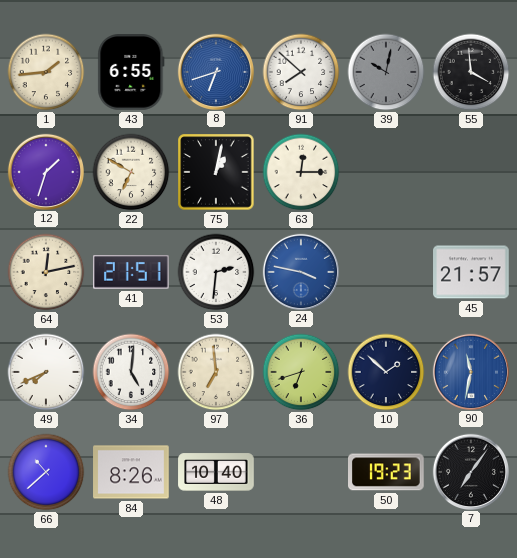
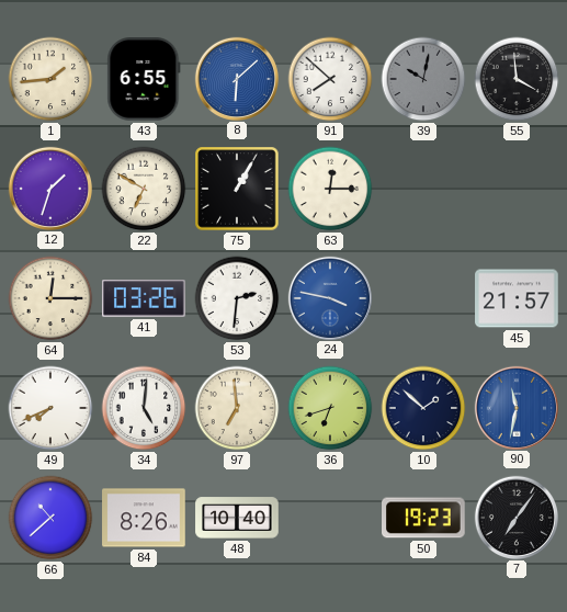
8: 6:42 -> 6:08 (236, 78)
75: 1:02 -> 1:05 (237, 189)
64: 12:13 -> 12:15 (50, 298)
41: 21:51 -> 03:26 (145, 298)
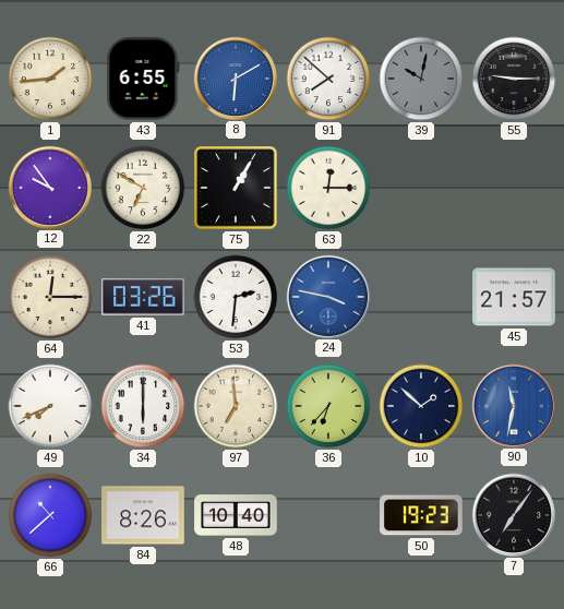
8: 6:08 -> 6:10 (235, 77)
55: 3:59 -> 9:15 (514, 79)
12: 1:33 -> 9:54 (49, 187)
34: 5:01 -> 6:00 (143, 406)
36: 6:42 -> 6:37 (328, 406)
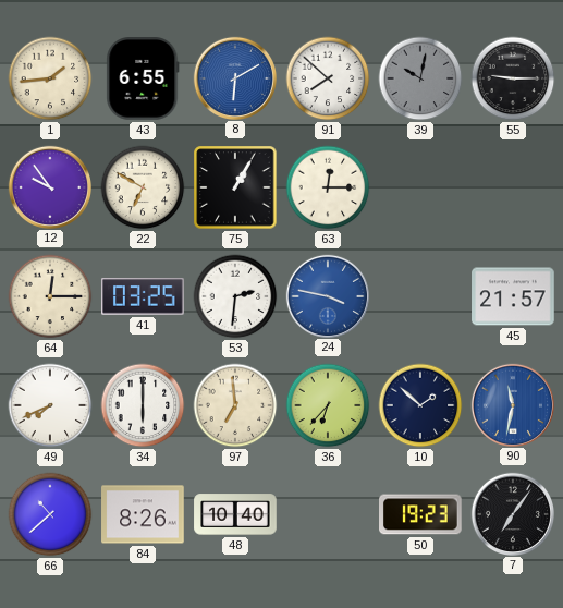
41: 03:26 -> 03:25 (144, 296)
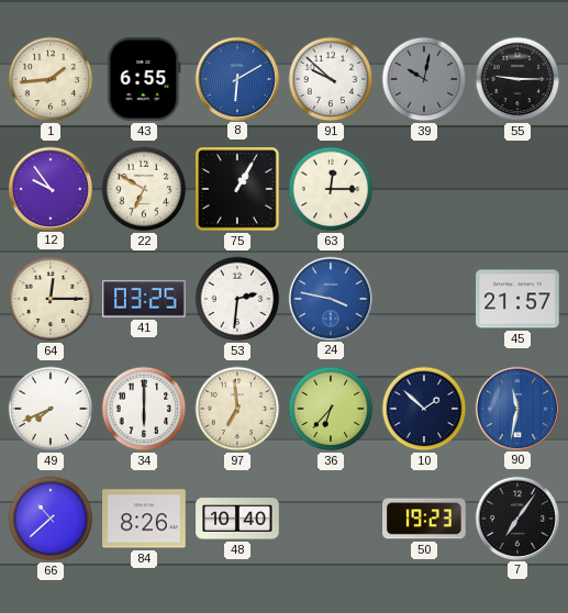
91: 7:52 -> 9:52 (331, 79)
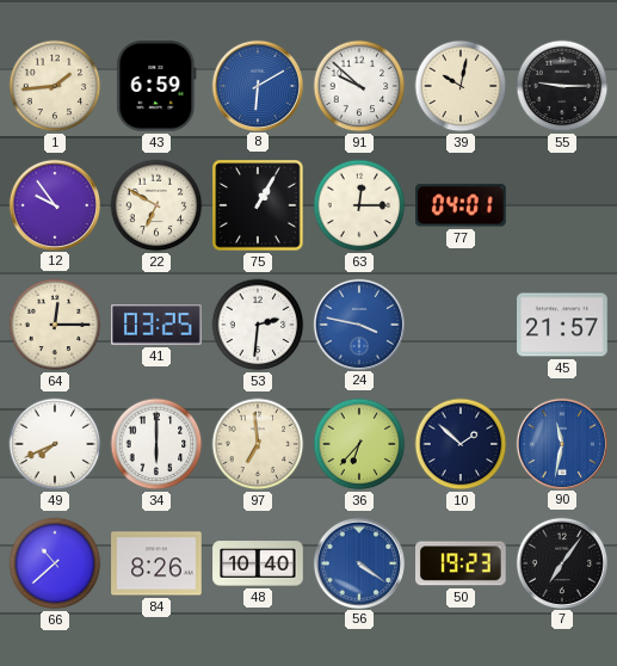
43: 6:55 -> 6:59 (156, 86)
39 dial: grey -> cream (461, 86)
77: none -> 04:01 (462, 205)
56: none -> 4:21 (358, 562)
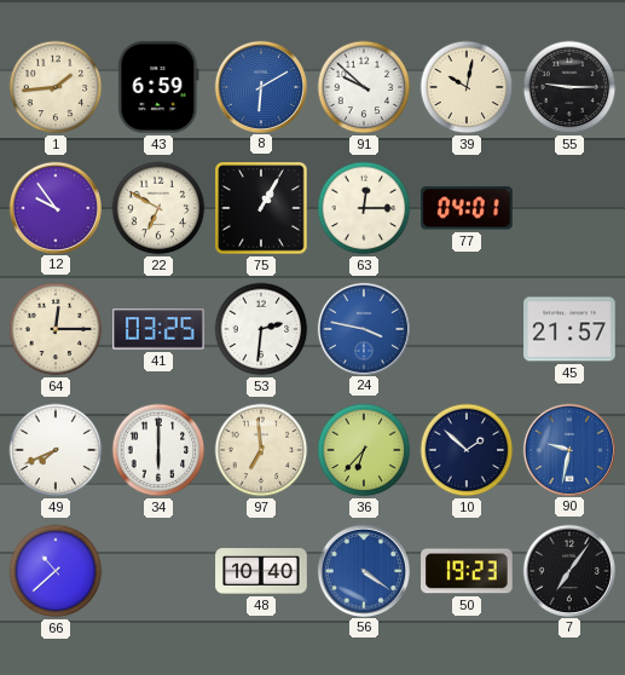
90: 11:32 -> 9:32 (568, 449)
84: 8:26 -> none (156, 563)
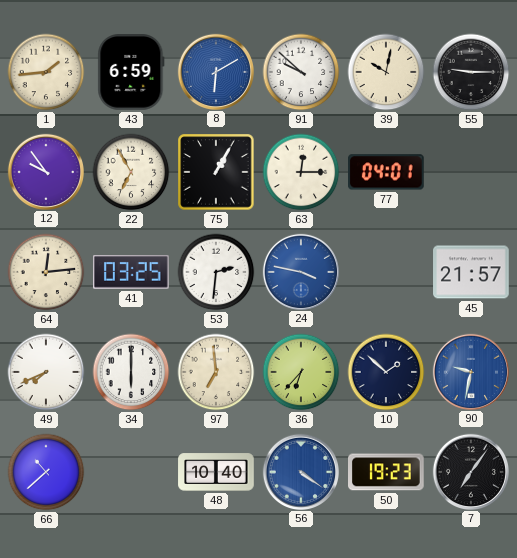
22: 6:50 -> 6:55 (131, 172)
64: 12:15 -> 12:14 (46, 272)
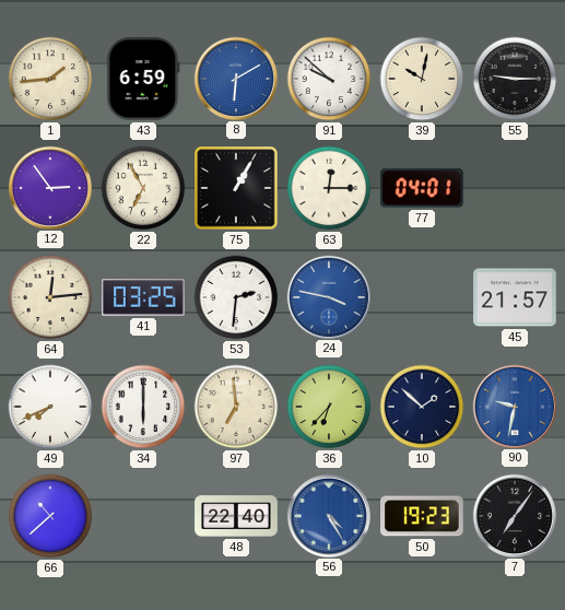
12: 9:54 -> 2:54 (49, 187)
48: 10:40 -> 22:40 (236, 516)
56: 4:21 -> 4:25 (328, 515)
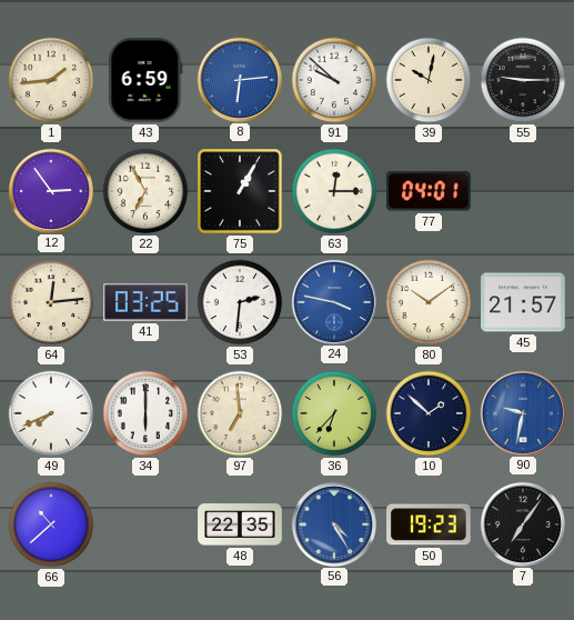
8: 6:10 -> 6:14 (239, 79)
80: none -> 10:09 (429, 302)
48: 22:40 -> 22:35 (240, 524)
